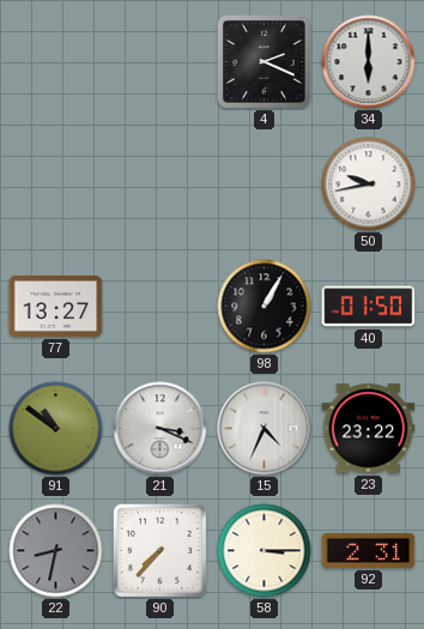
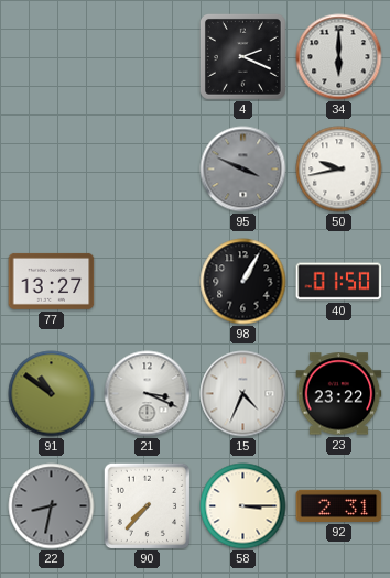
95: none -> 3:49 (243, 170)
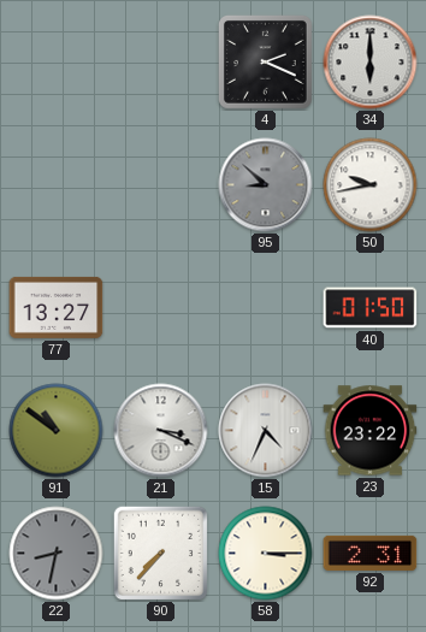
95: 3:49 -> 8:52 (266, 185)
98: 1:05 -> none (243, 282)
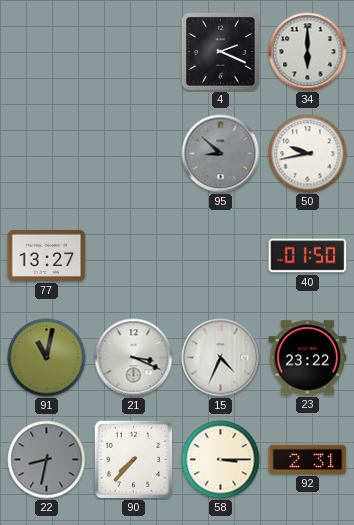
91: 10:51 -> 11:02 (47, 358)
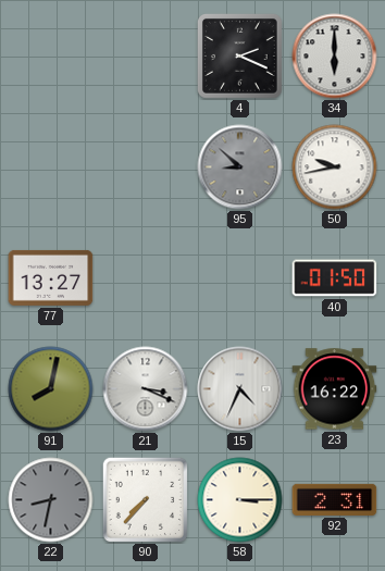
91: 11:02 -> 8:02 (51, 389)
23: 23:22 -> 16:22 (335, 389)
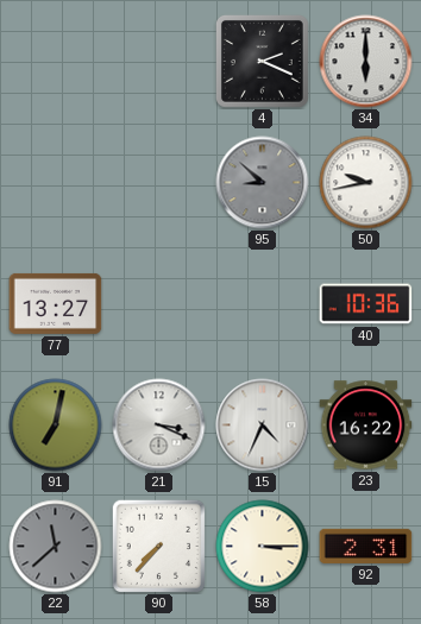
40: 01:50 -> 10:36 (366, 304)
91: 8:02 -> 7:02 (56, 426)
22: 8:32 -> 11:38 (56, 547)
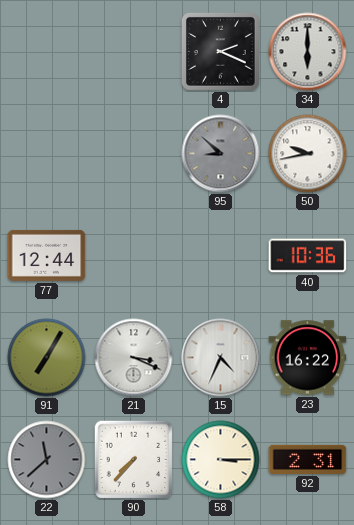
77: 13:27 -> 12:44 (47, 255)
91: 7:02 -> 7:05 (47, 358)
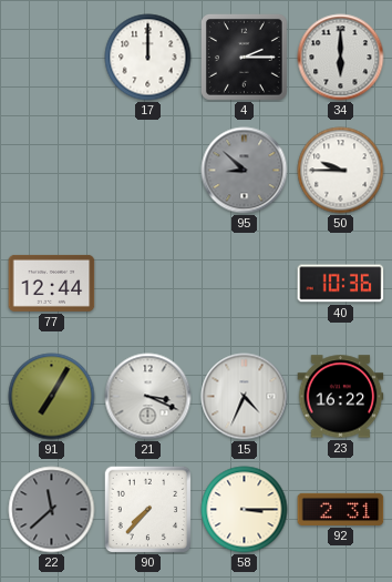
17: none -> 12:00 (148, 58)
4: 2:19 -> 2:15 (245, 58)
50: 9:43 -> 9:45 (341, 171)
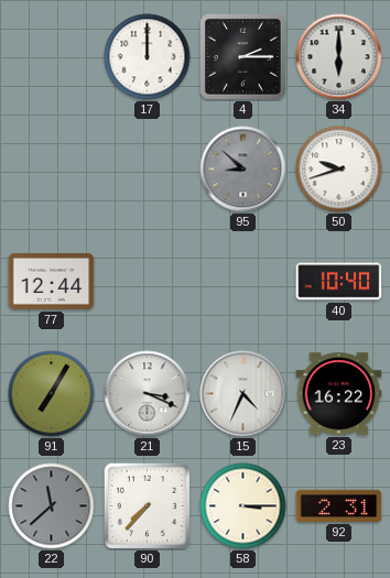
50: 9:45 -> 9:42 (339, 170)
40: 10:36 -> 10:40 (339, 282)
